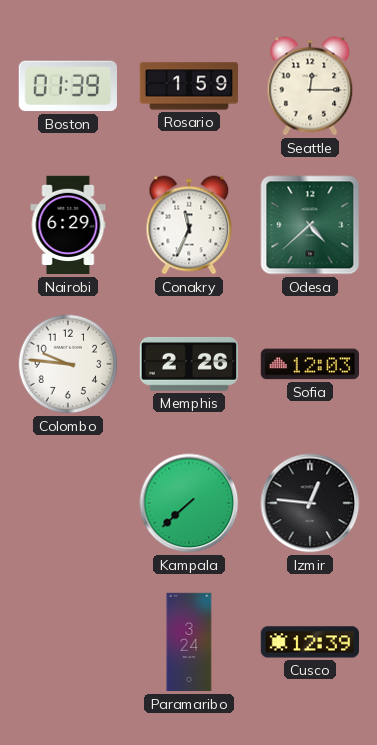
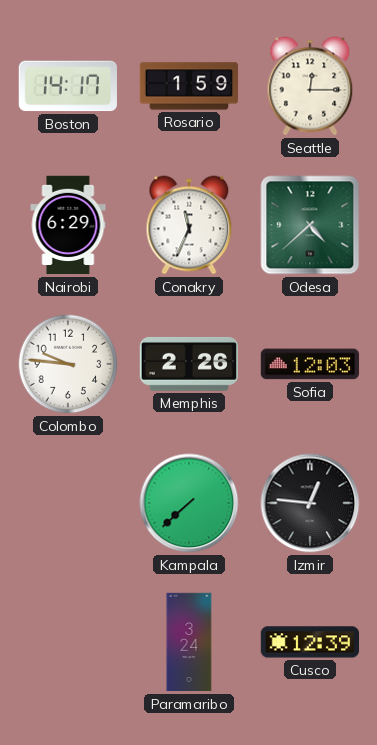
Boston: 01:39 -> 14:17 (68, 86)
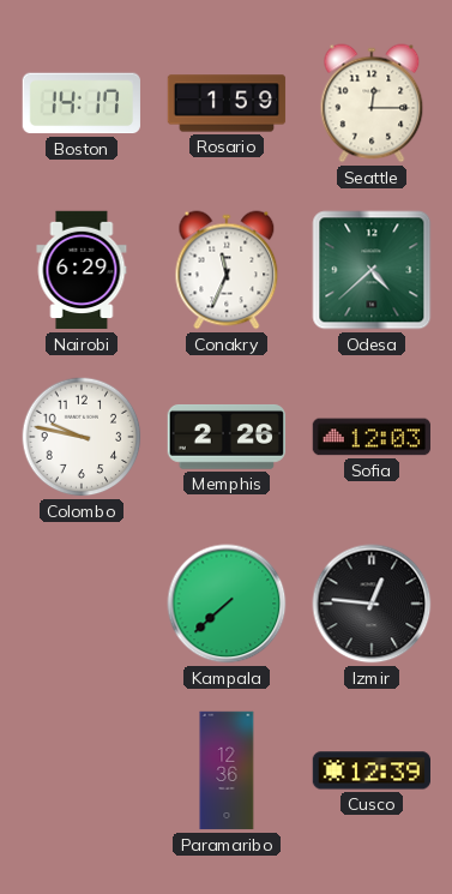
Colombo: 9:46 -> 9:47 (82, 437)
Paramaribo: 3:24 -> 12:36 (227, 770)
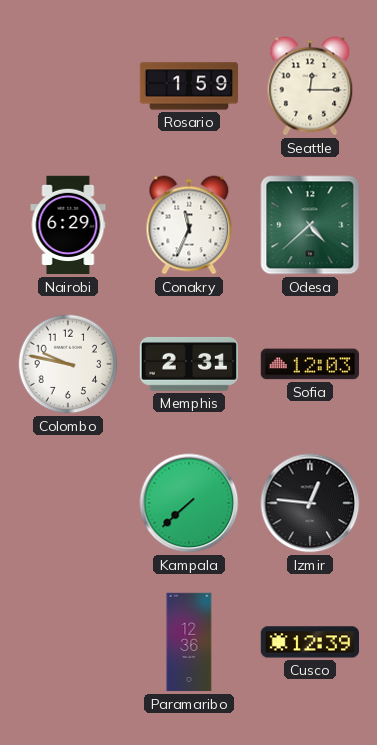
Boston: 14:17 -> none (82, 103)
Memphis: 2:26 -> 2:31 (188, 364)
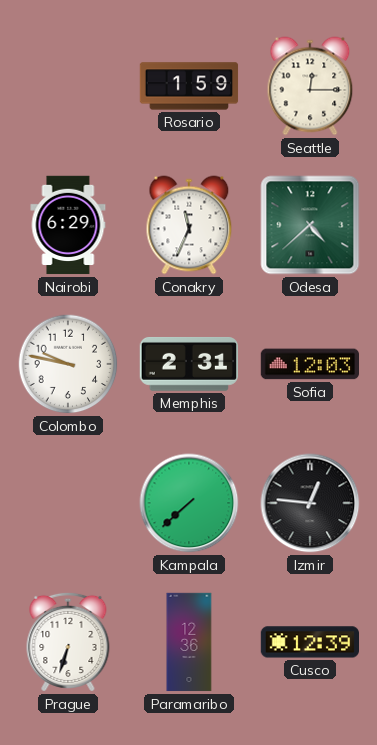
Prague: none -> 6:33 (68, 642)
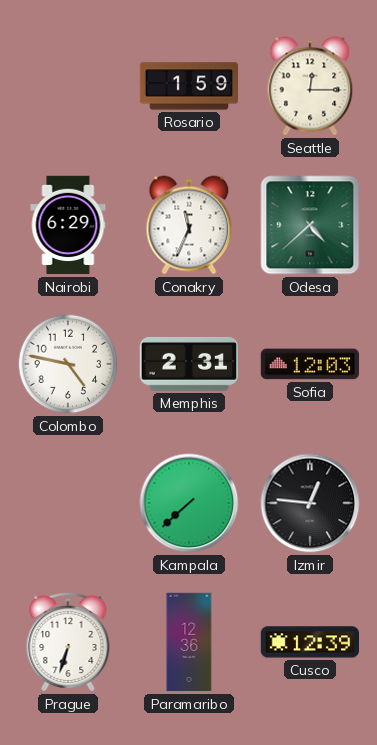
Colombo: 9:47 -> 4:47 (68, 364)
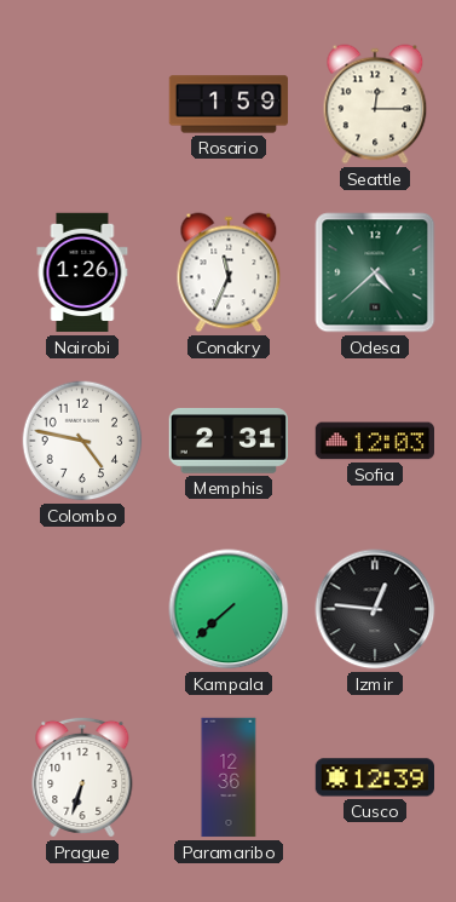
Nairobi: 6:29 -> 1:26 (82, 272)
